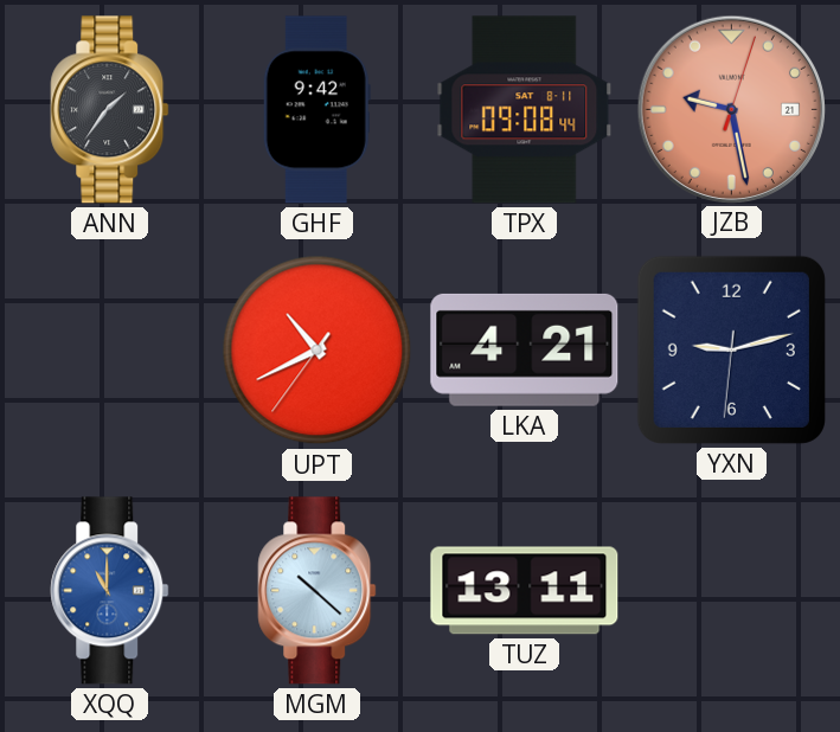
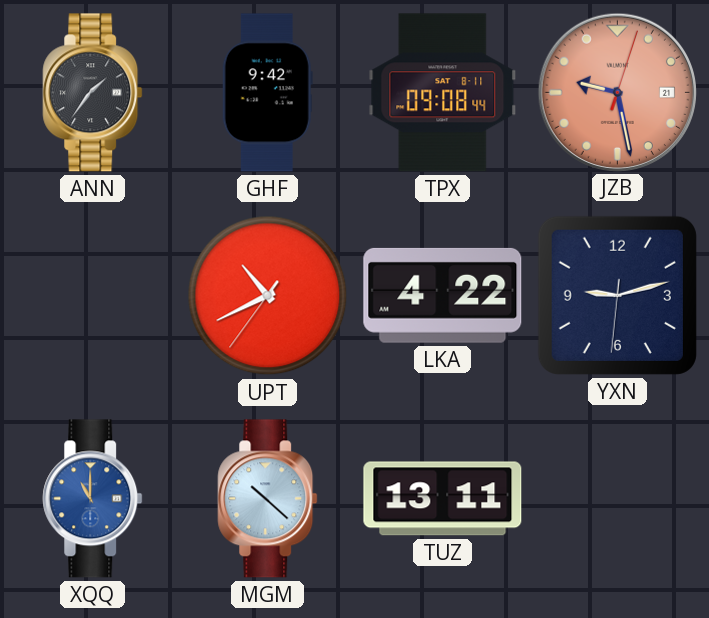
LKA: 4:21 -> 4:22 (443, 295)
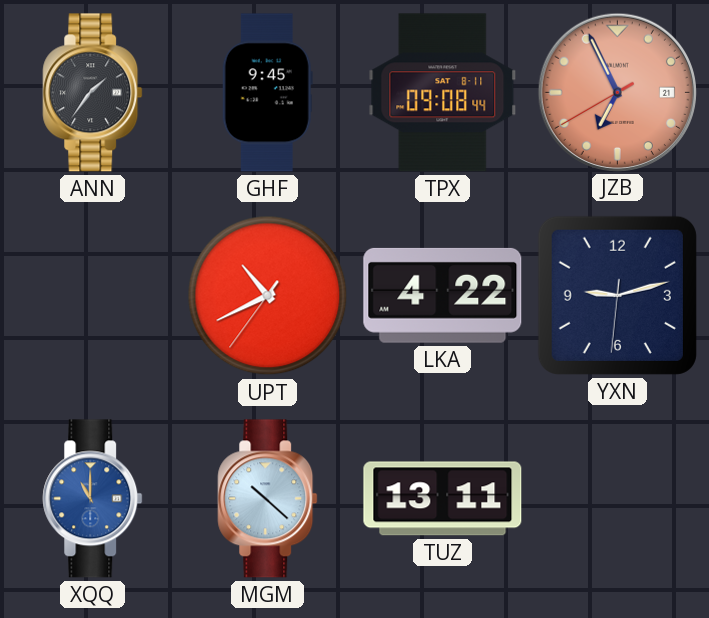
GHF: 9:42 -> 9:45 (267, 93)
JZB: 9:28 -> 6:55 (617, 92)
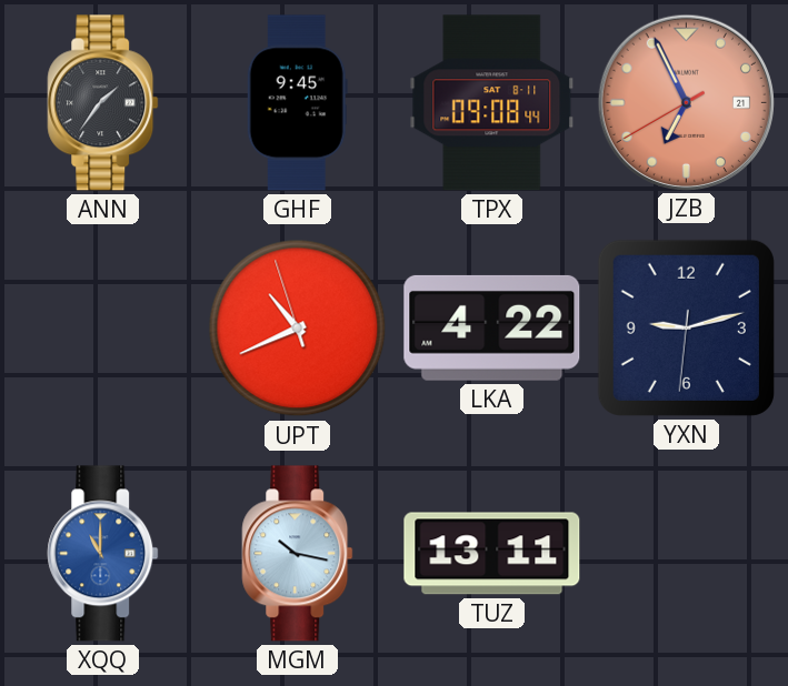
UPT: 10:40:36 -> 10:40:57 (298, 329)
MGM: 10:22 -> 10:17 (298, 554)
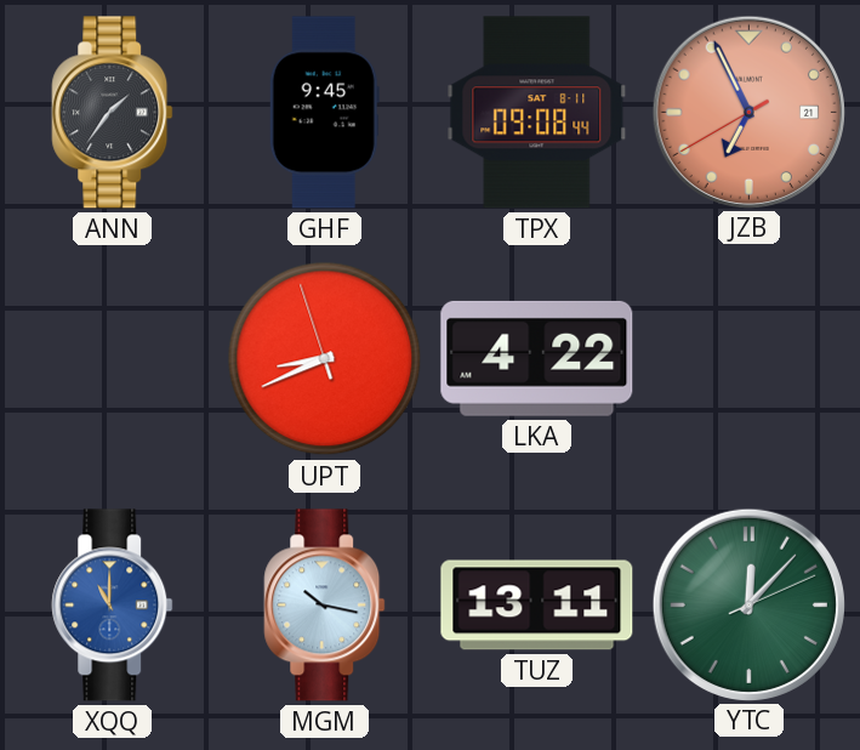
UPT: 10:40 -> 8:40 (325, 359)
YXN: 9:12 -> none (686, 327)
YTC: none -> 12:07 (748, 604)
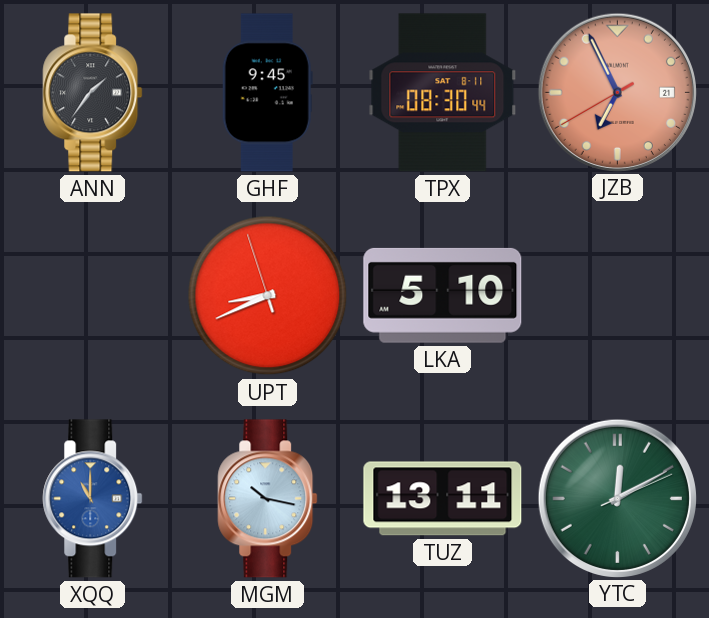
TPX: 09:08 -> 08:30 (443, 93)
LKA: 4:22 -> 5:10 (443, 295)
YTC: 12:07 -> 12:10 (617, 498)
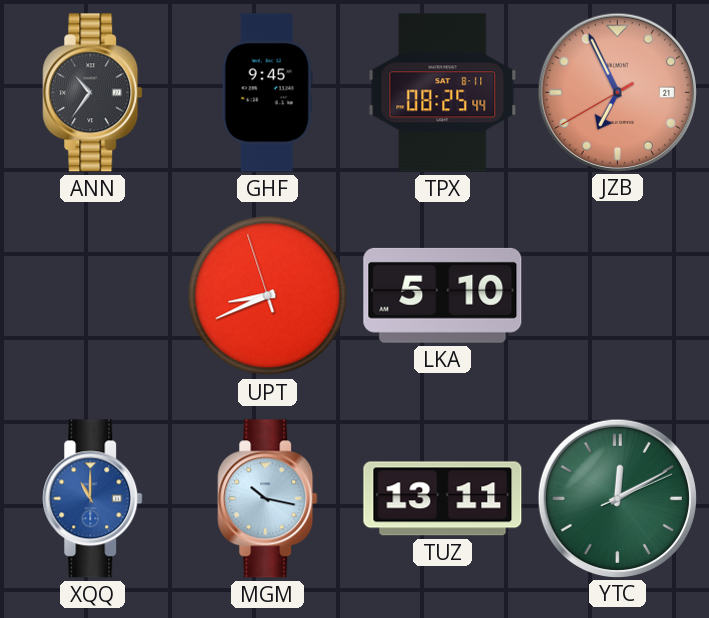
ANN: 1:36 -> 10:36 (93, 93)
TPX: 08:30 -> 08:25 (443, 93)
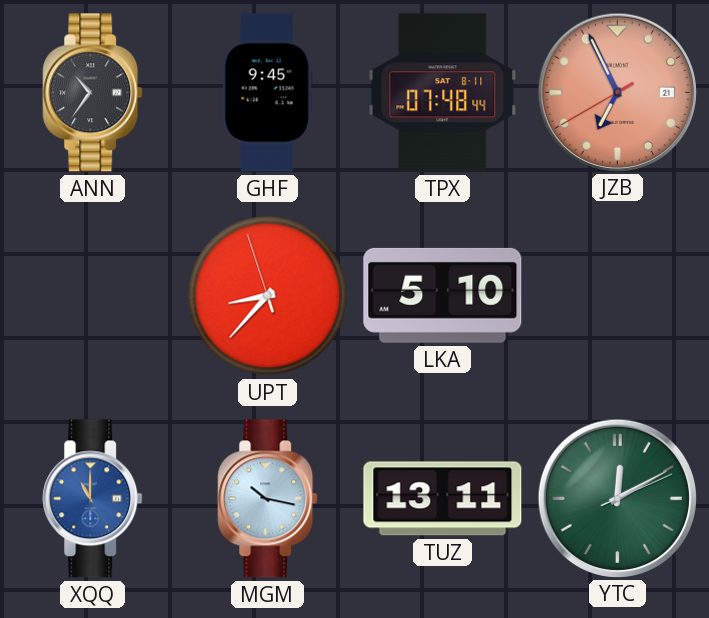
TPX: 08:25 -> 07:48 (443, 93)
UPT: 8:40 -> 8:36 (268, 296)
